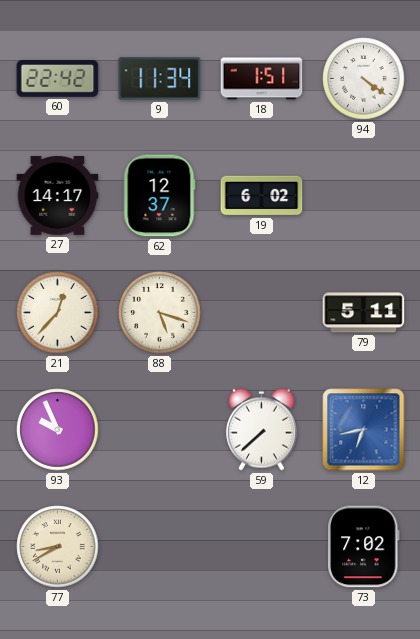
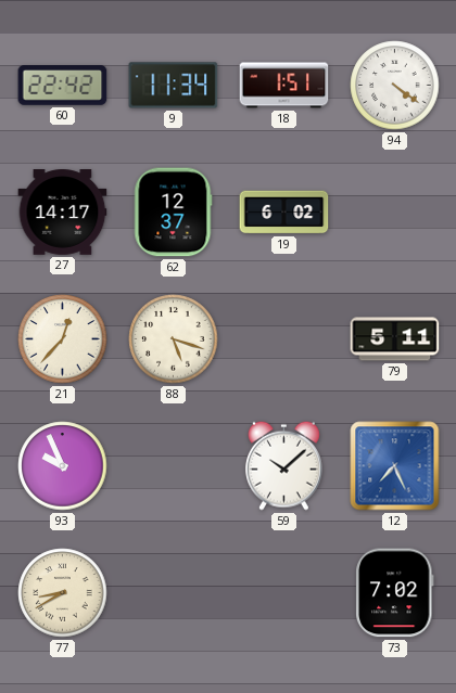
59: 7:38 -> 10:08 (283, 465)
12: 6:43 -> 7:26 (395, 466)
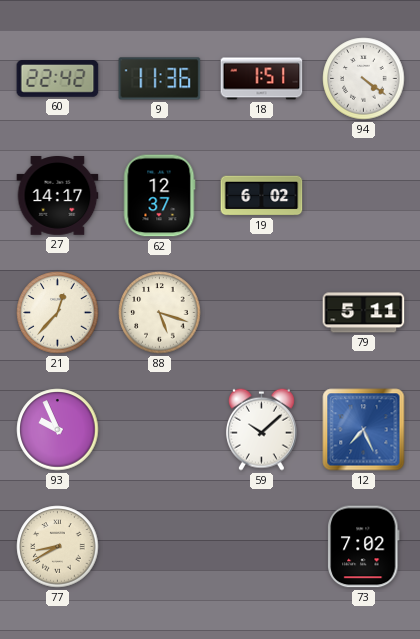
9: 11:34 -> 11:36 (160, 79)
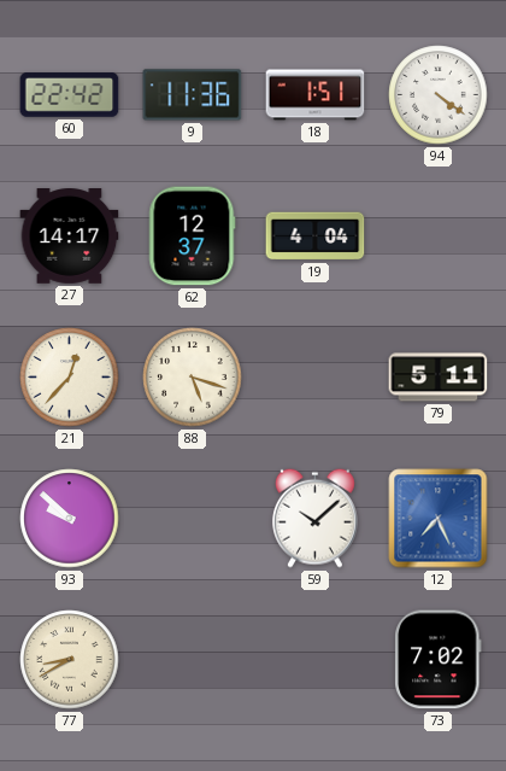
19: 6:02 -> 4:04 (316, 236)
93: 9:56 -> 9:52 (70, 519)
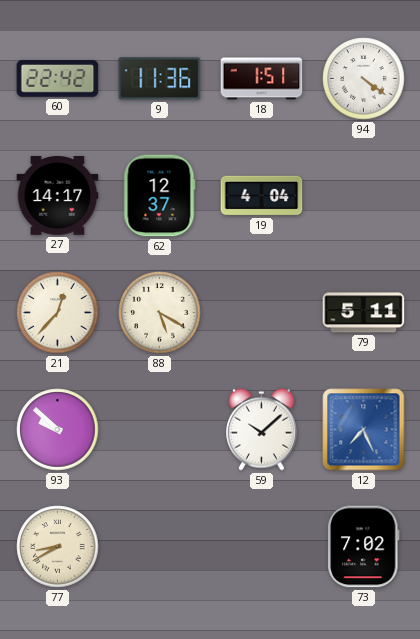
88: 5:18 -> 5:20 (160, 313)
